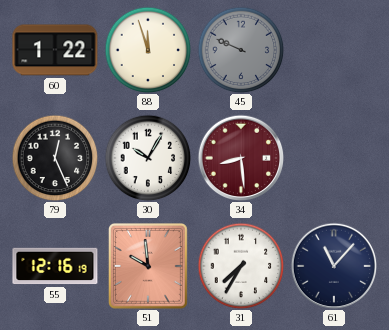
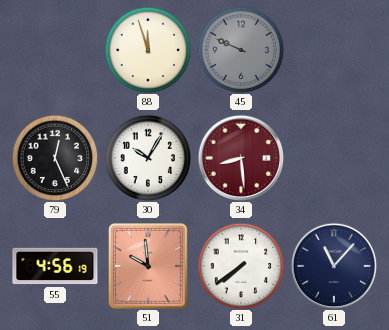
60: 1:22 -> none (55, 50)
55: 12:16 -> 4:56 (55, 266)
31: 7:35 -> 7:39 (241, 266)
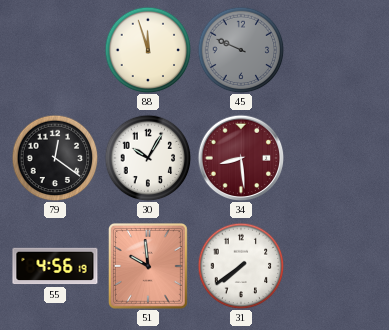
79: 12:26 -> 12:21 (55, 158)
61: 11:07 -> none (334, 266)
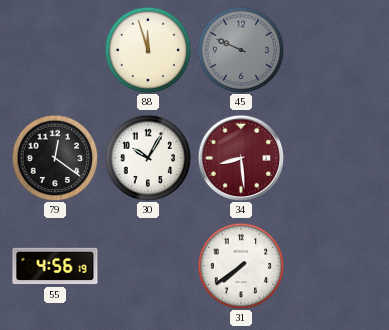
51: 9:59 -> none (148, 267)
